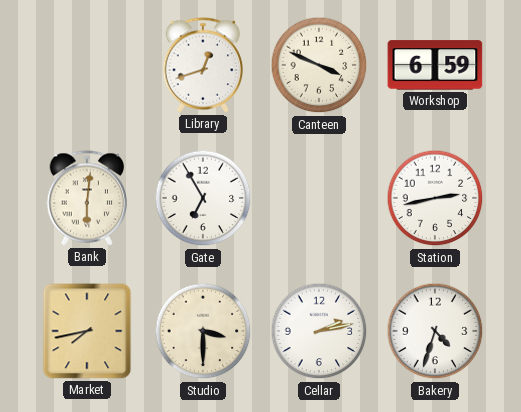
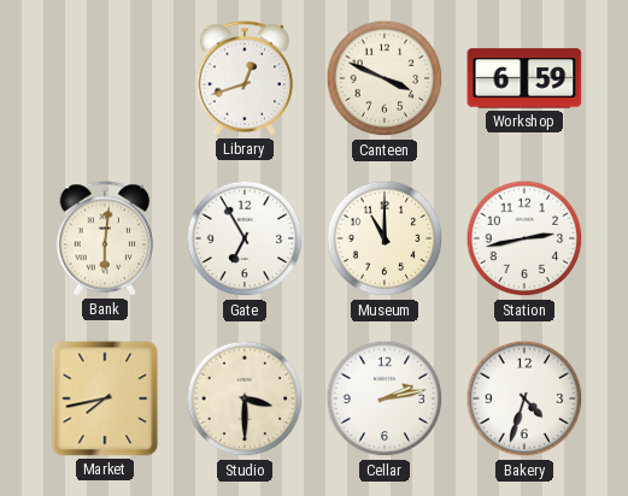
Museum: none -> 11:00 (385, 238)
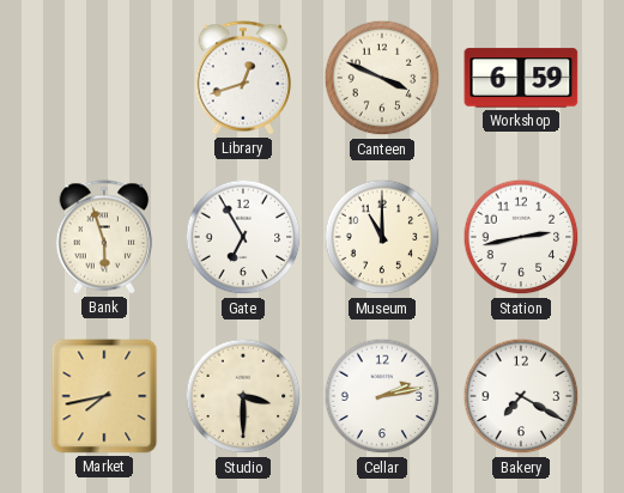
Bank: 6:01 -> 5:57 (104, 237)
Bakery: 4:33 -> 7:20 (521, 396)
